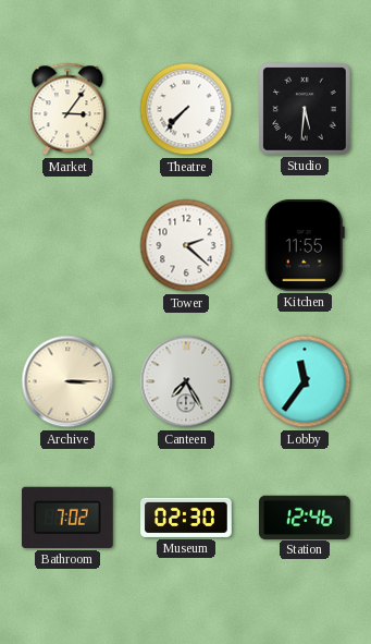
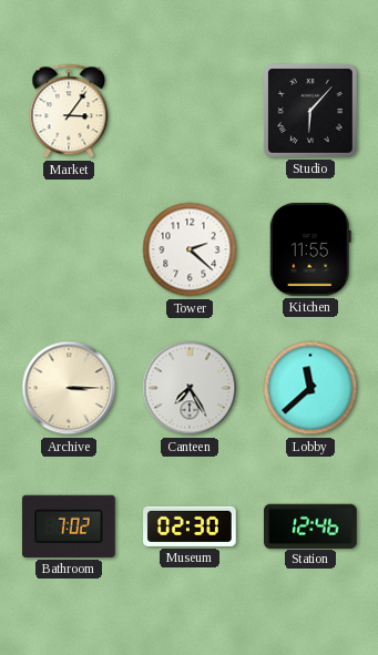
Theatre: 7:37 -> none (186, 109)
Studio: 5:31 -> 6:07 (311, 112)
Lobby: 11:36 -> 11:38 (310, 388)
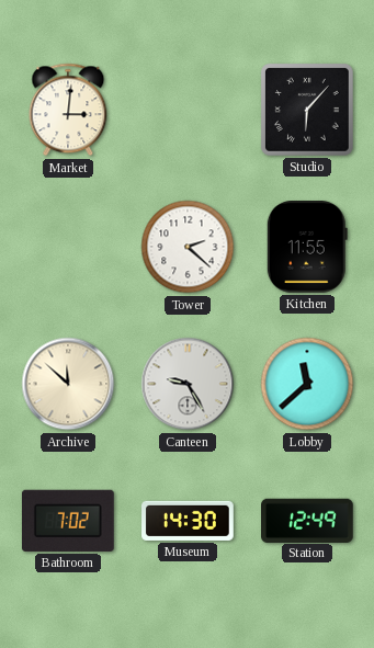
Market: 3:06 -> 3:01 (68, 110)
Archive: 3:15 -> 11:52 (68, 384)
Canteen: 7:25 -> 9:25 (188, 384)
Museum: 02:30 -> 14:30 (188, 521)
Station: 12:46 -> 12:49 (308, 520)
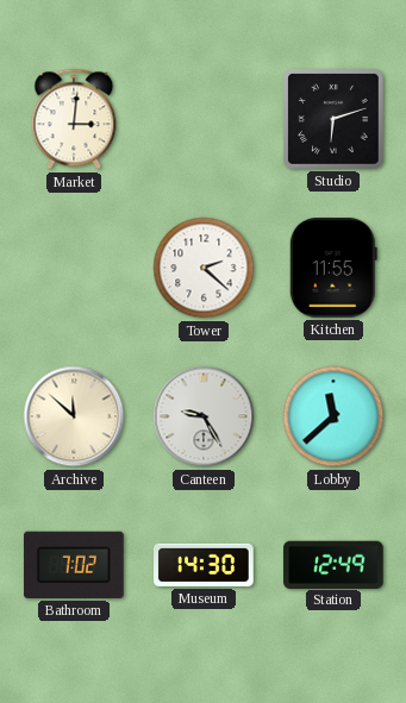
Studio: 6:07 -> 6:12 (335, 120)
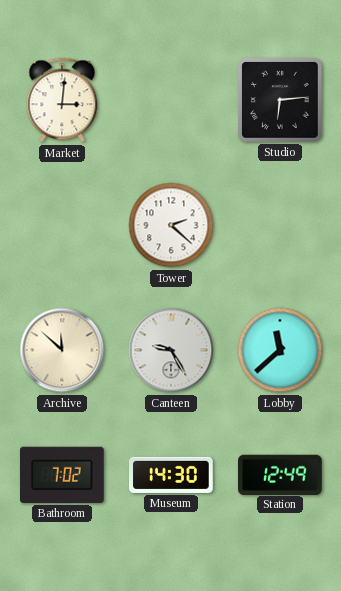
Studio: 6:12 -> 6:14 (281, 101)
Kitchen: 11:55 -> none (333, 269)
